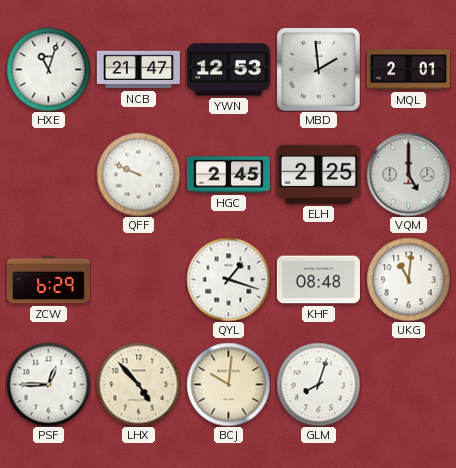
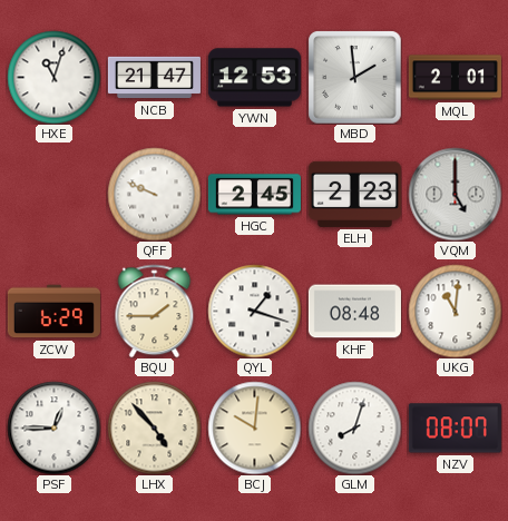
ELH: 2:25 -> 2:23 (354, 194)
BQU: none -> 1:45 (155, 311)
NZV: none -> 08:07 (455, 429)
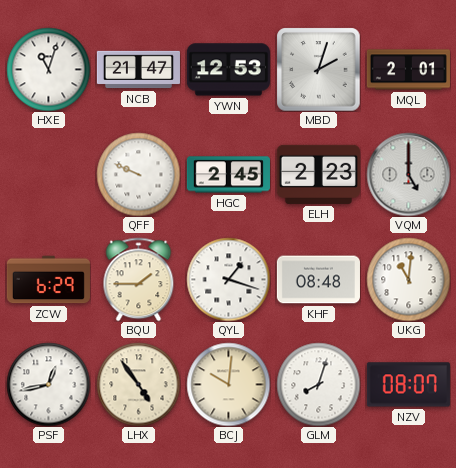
MBD: 1:59 -> 2:03 (318, 69)
PSF: 12:45 -> 12:43 (48, 384)
LHX: 4:53 -> 4:54 (138, 384)
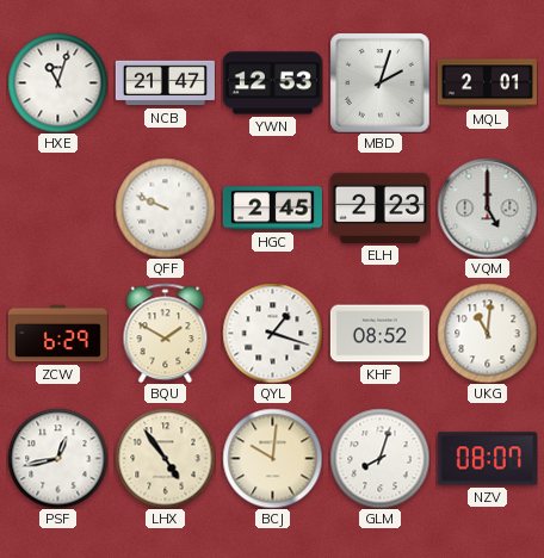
BQU: 1:45 -> 1:50 (166, 333)
KHF: 08:48 -> 08:52 (379, 334)
